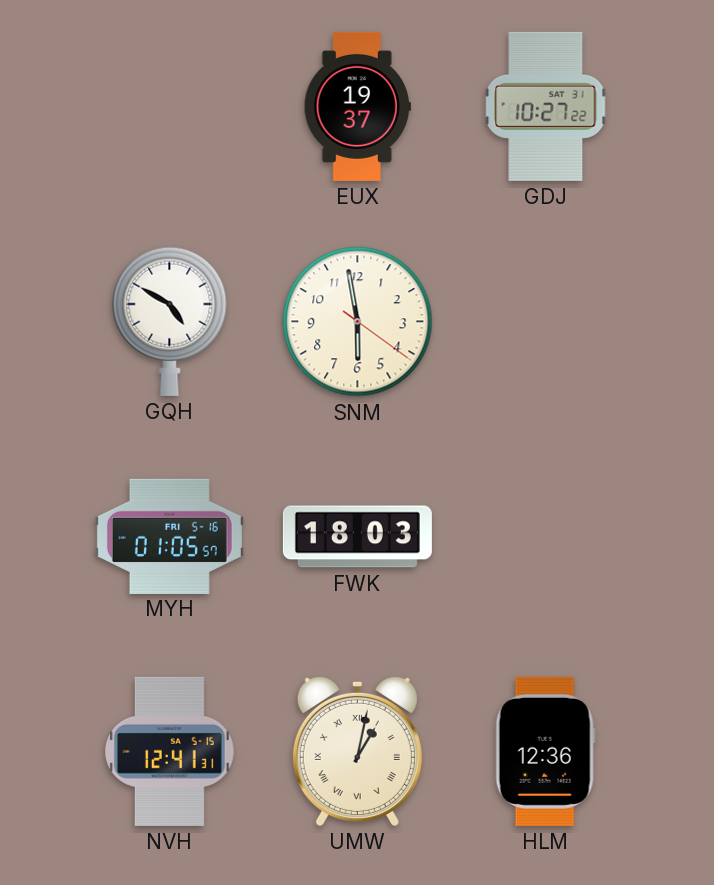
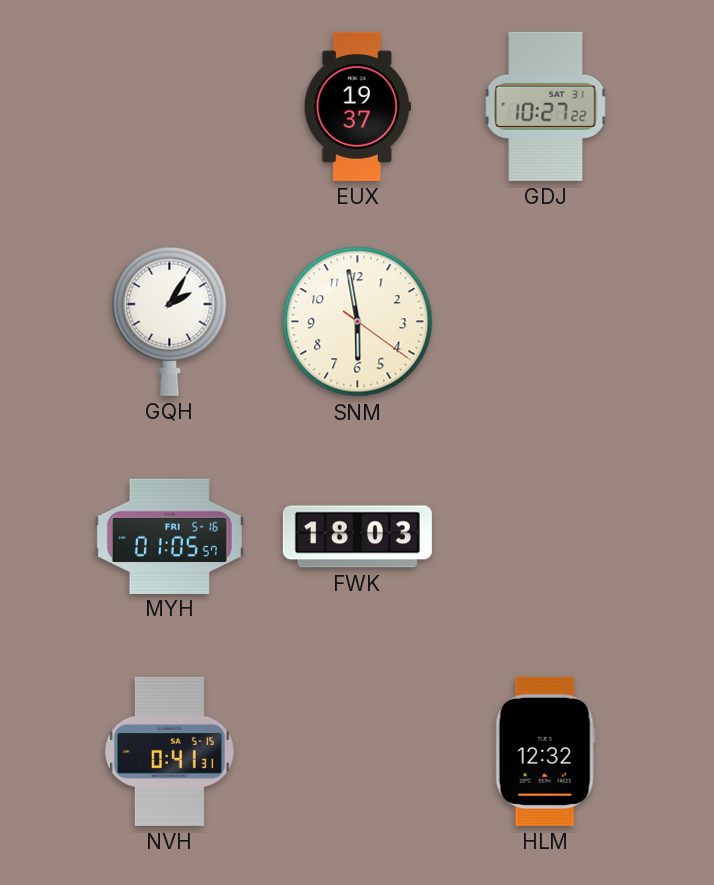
GQH: 4:50 -> 2:05 (170, 321)
NVH: 12:41 -> 0:41 (169, 751)
UMW: 1:02 -> none (357, 751)
HLM: 12:36 -> 12:32 (545, 751)
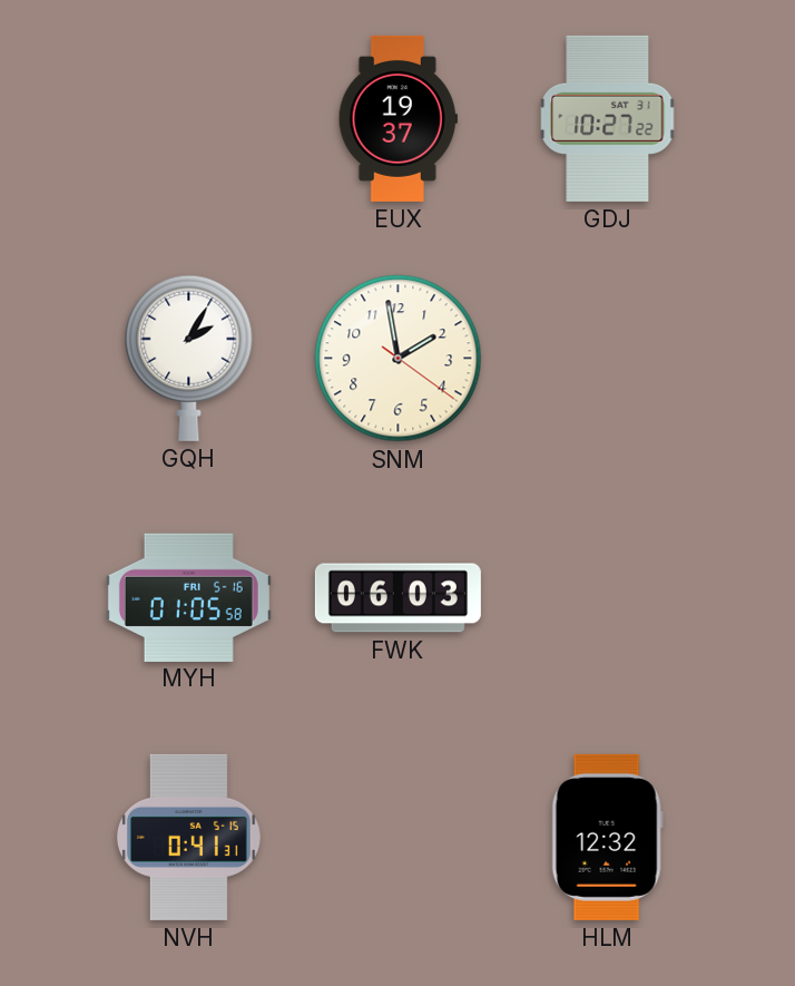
SNM: 5:58 -> 1:58 (399, 359)
MYH: 01:05:57 -> 01:05:58 (188, 597)
FWK: 18:03 -> 06:03 (397, 598)
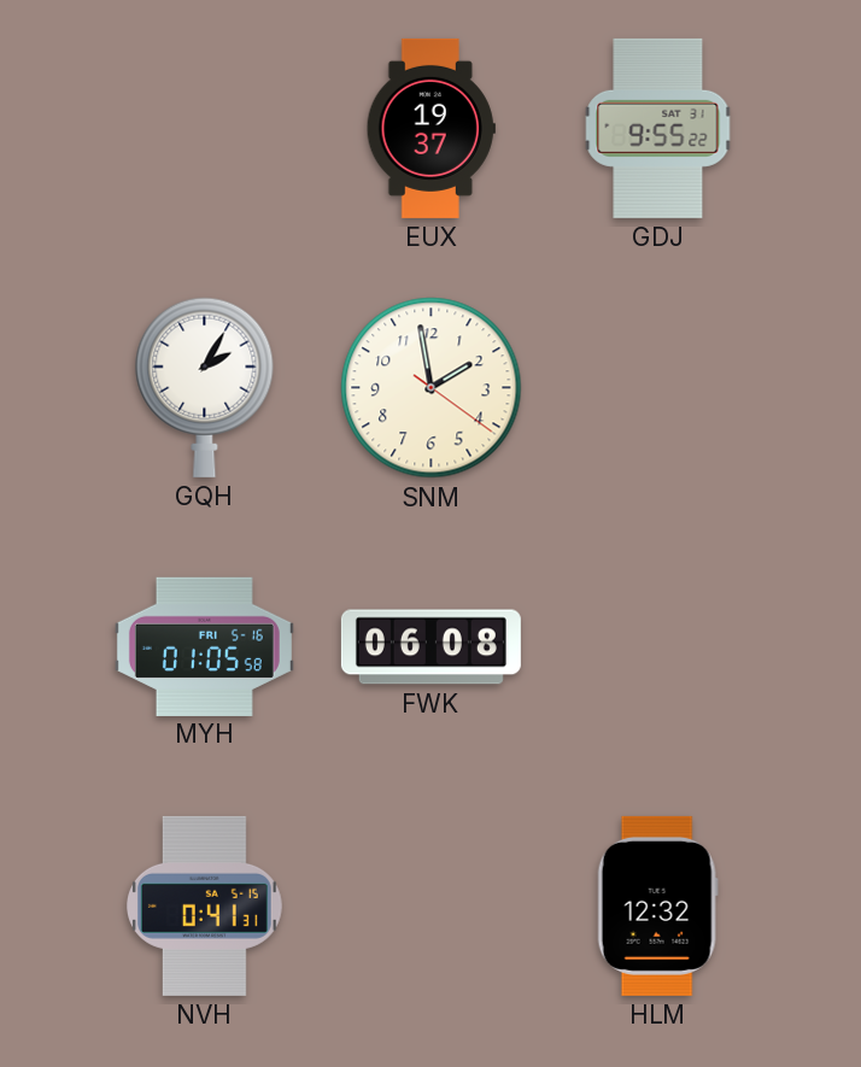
GDJ: 10:27 -> 9:55 (658, 128)
FWK: 06:03 -> 06:08 (430, 647)
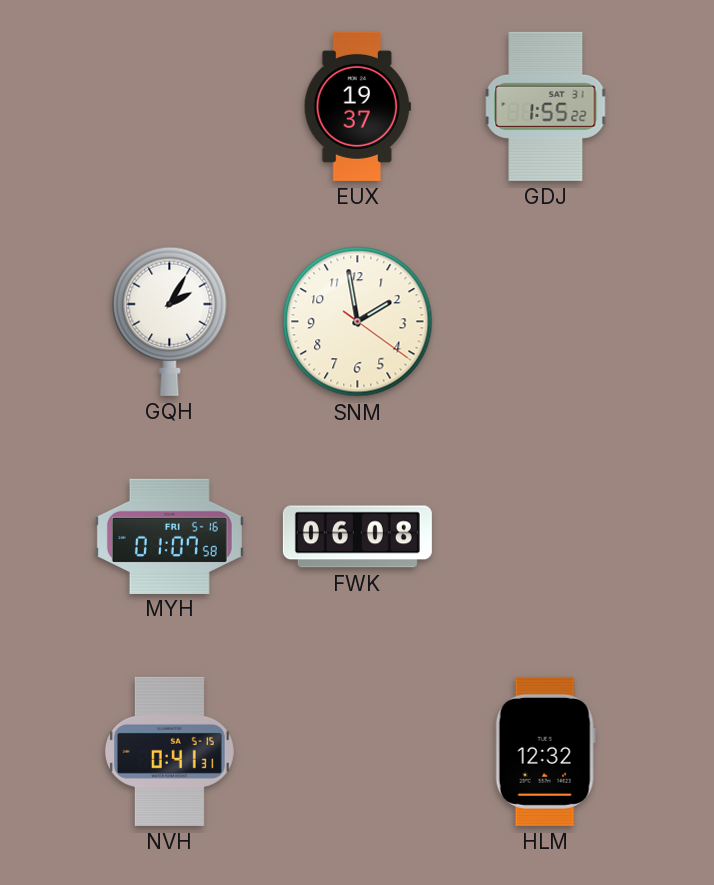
GDJ: 9:55 -> 1:55 (546, 106)
MYH: 01:05 -> 01:07 (169, 536)
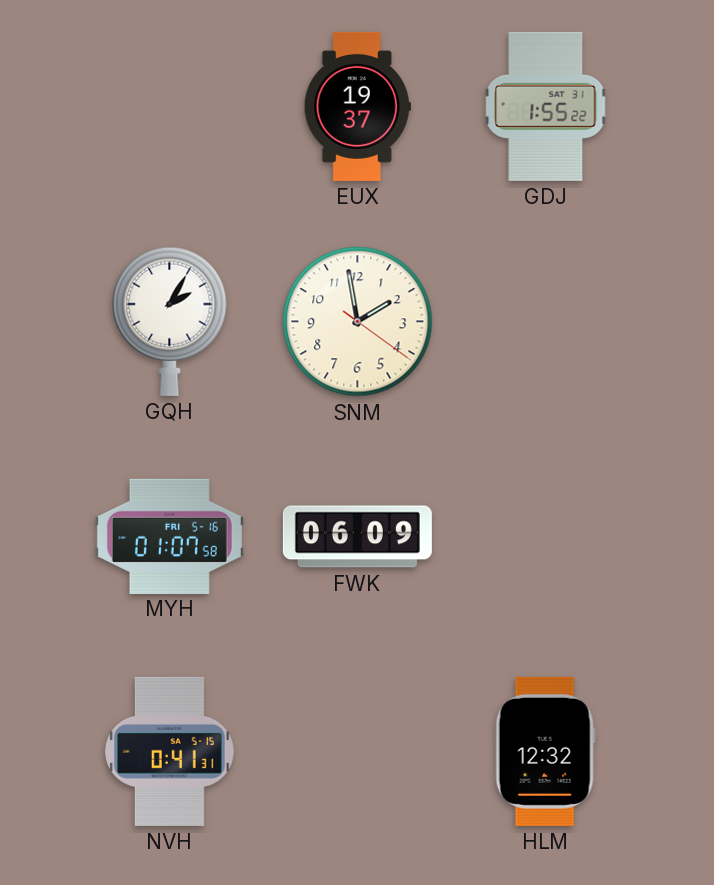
FWK: 06:08 -> 06:09 (357, 537)
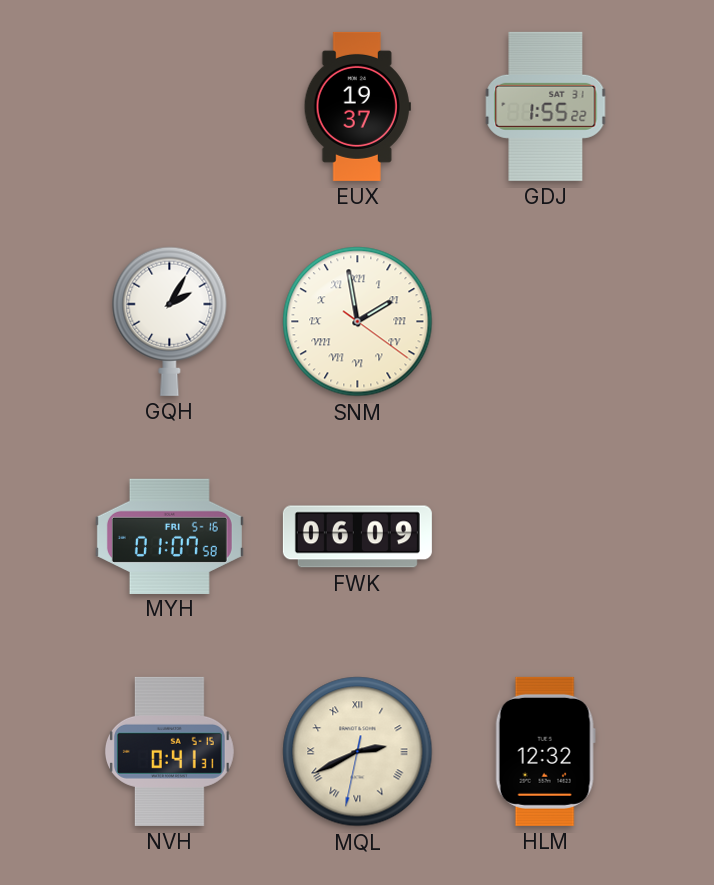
SNM numerals: Arabic -> Roman (358, 322)
MQL: none -> 2:40 (358, 752)
